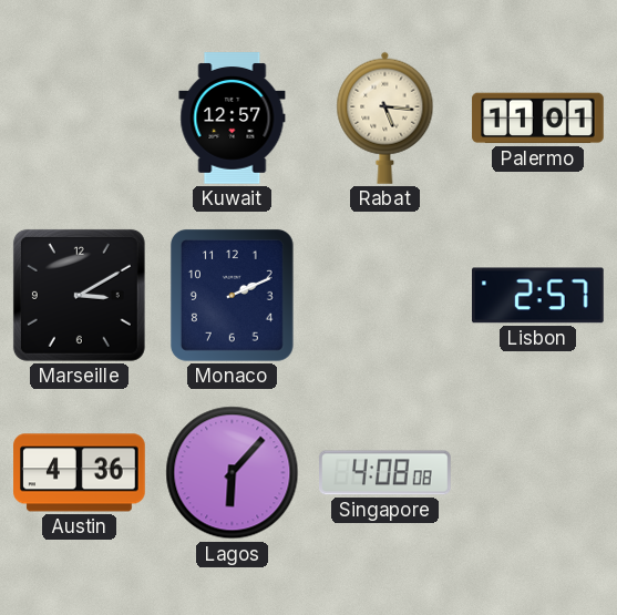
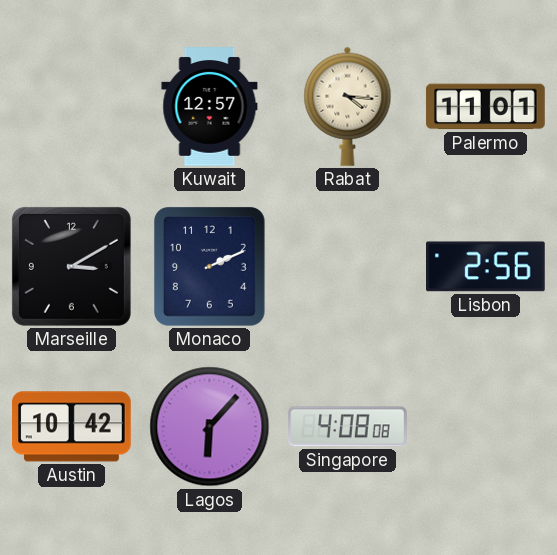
Rabat: 5:16 -> 4:16 (348, 106)
Lisbon: 2:57 -> 2:56 (486, 267)
Austin: 4:36 -> 10:42 (72, 427)
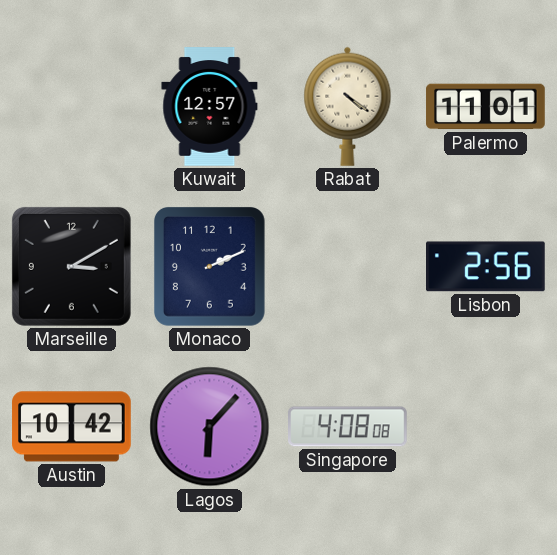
Rabat: 4:16 -> 4:21 (348, 106)
